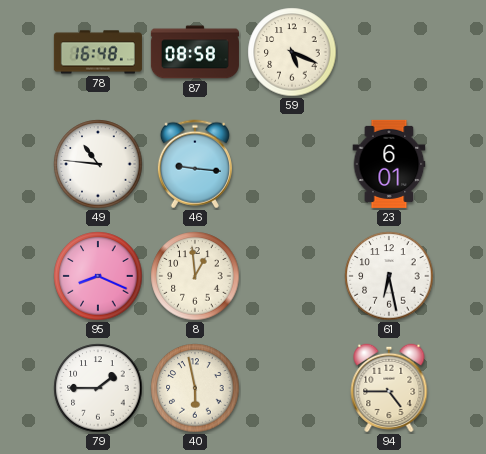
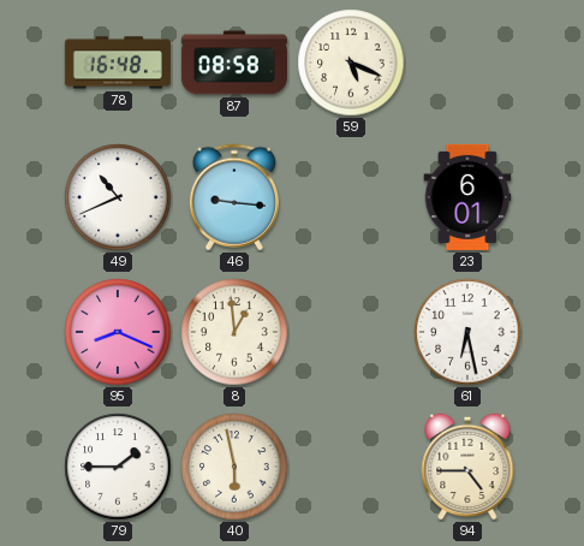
49: 10:46 -> 10:41 (118, 197)
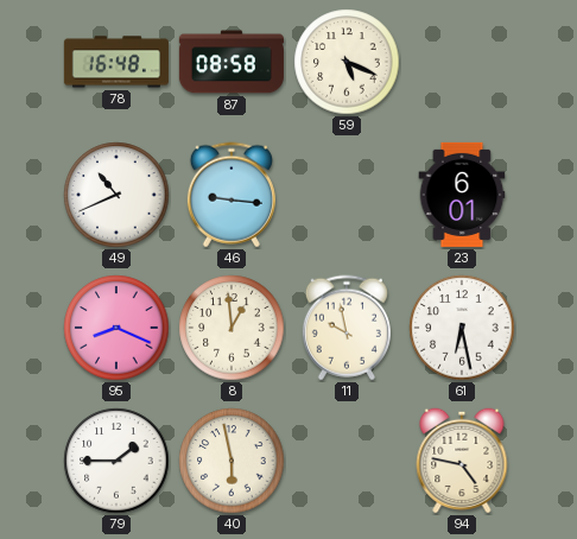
11: none -> 9:58 (347, 328)
94: 4:45 -> 4:47 (462, 461)
